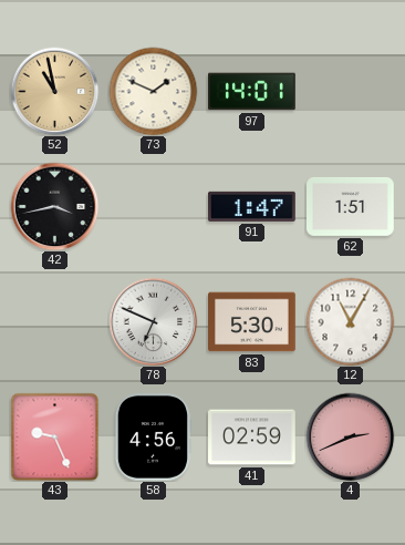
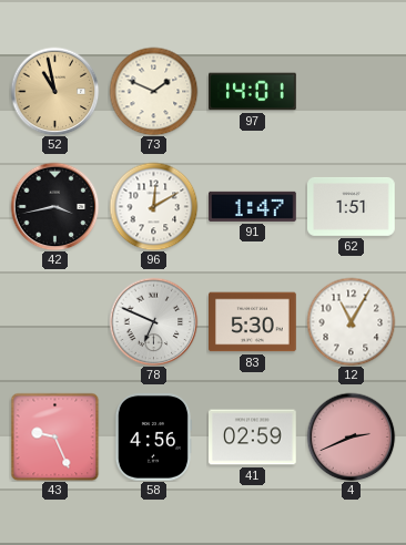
96: none -> 12:10 (153, 206)
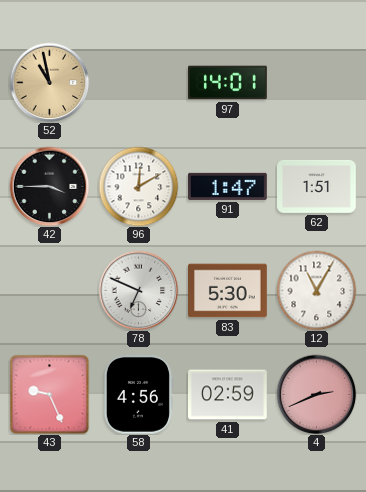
73: 1:49 -> none (153, 91)
42: 3:43 -> 3:45 (49, 186)
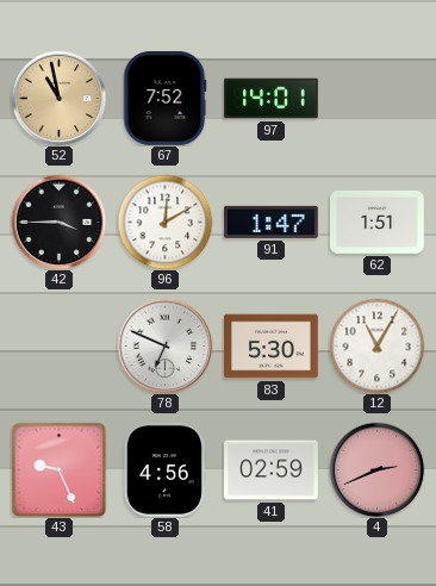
67: none -> 7:52 (164, 99)
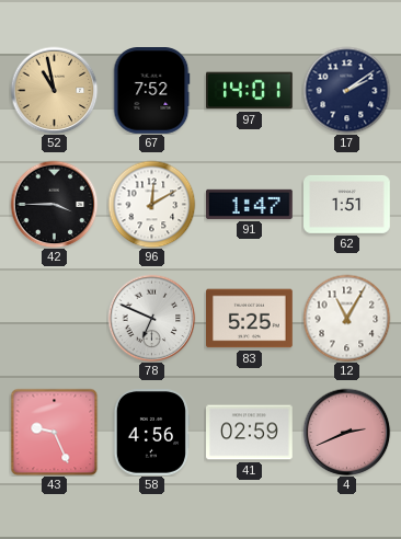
17: none -> 2:09 (346, 90)
83: 5:30 -> 5:25 (250, 319)
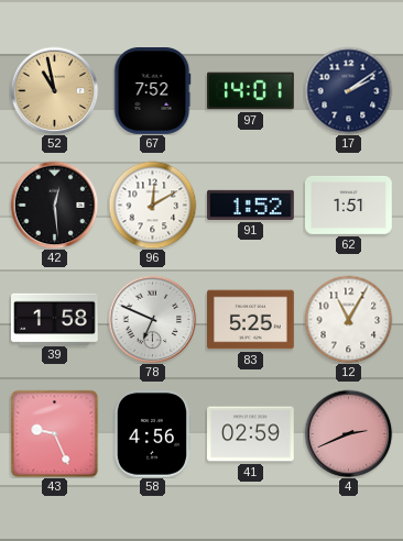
42: 3:45 -> 12:29 (54, 205)
91: 1:47 -> 1:52 (251, 205)
39: none -> 1:58 (55, 319)
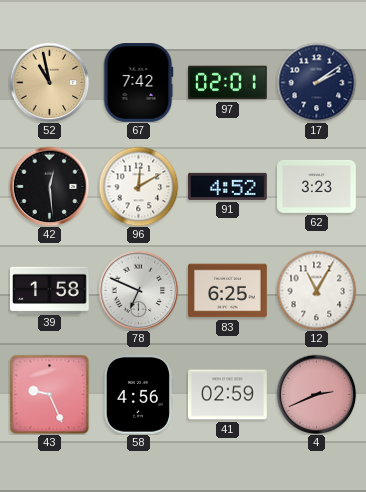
67: 7:52 -> 7:42 (138, 83)
97: 14:01 -> 02:01 (228, 83)
91: 1:52 -> 4:52 (228, 186)
62: 1:51 -> 3:23 (317, 186)
83: 5:25 -> 6:25 (228, 291)
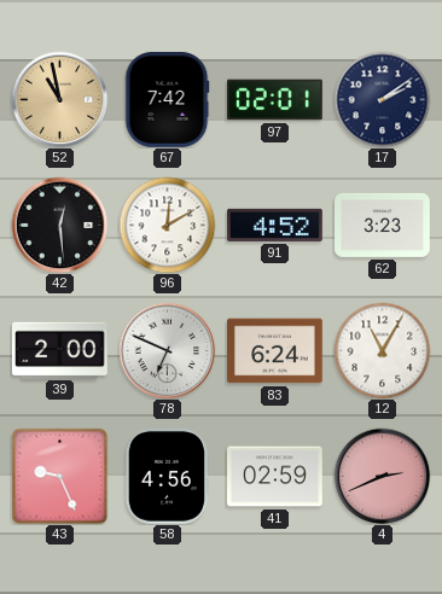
39: 1:58 -> 2:00 (60, 350)
83: 6:25 -> 6:24 (275, 351)
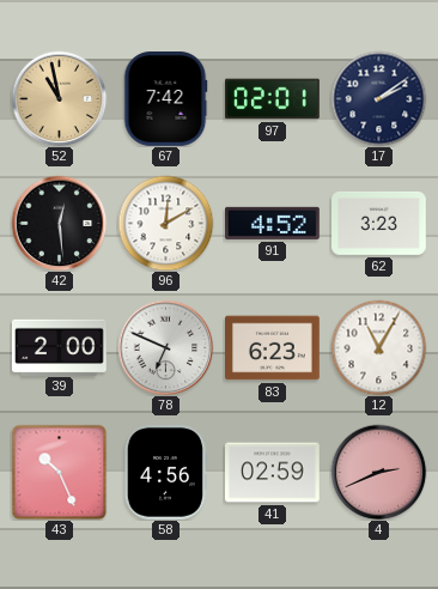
83: 6:24 -> 6:23 (273, 348)
43: 9:26 -> 10:26 (59, 472)
